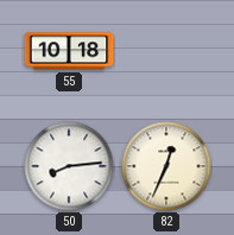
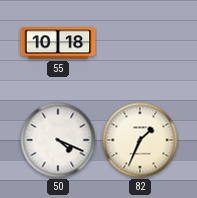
50: 8:14 -> 4:19 (58, 140)
82: 12:34 -> 1:34 (140, 140)
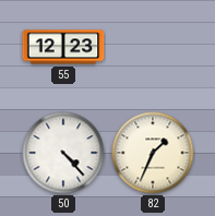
55: 10:18 -> 12:23 (63, 47)
50: 4:19 -> 4:23 (63, 153)
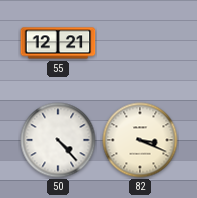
55: 12:23 -> 12:21 (58, 43)
82: 1:34 -> 3:19 (140, 140)
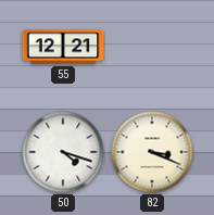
50: 4:23 -> 4:18 (63, 152)
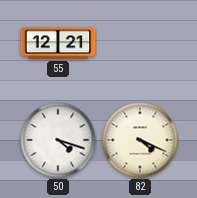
82: 3:19 -> 4:19 (140, 140)
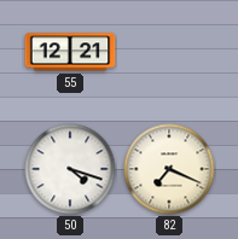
82: 4:19 -> 7:19 (169, 169)
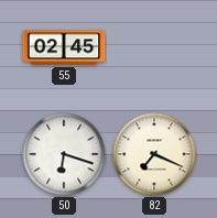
55: 12:21 -> 02:45 (64, 47)
50: 4:18 -> 6:18 (64, 154)
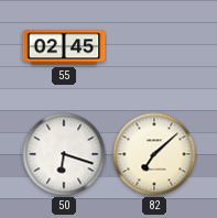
82: 7:19 -> 7:08 (154, 154)
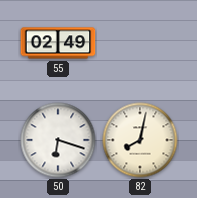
55: 02:45 -> 02:49 (58, 43)
82: 7:08 -> 8:02 (140, 140)
